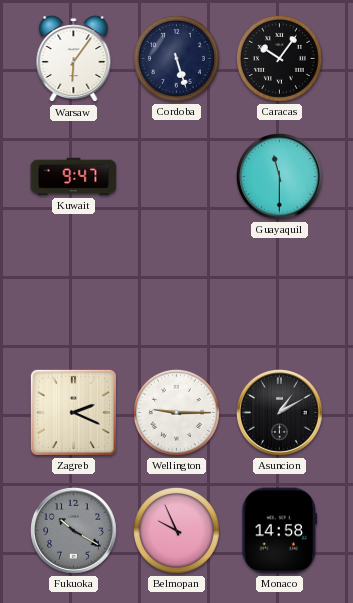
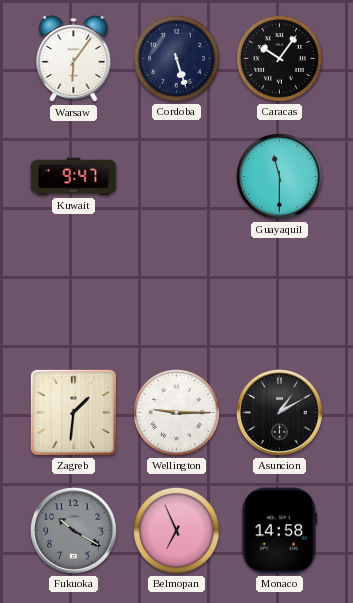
Zagreb: 2:19 -> 1:31 (73, 412)
Belmopan: 9:56 -> 6:56 (176, 530)
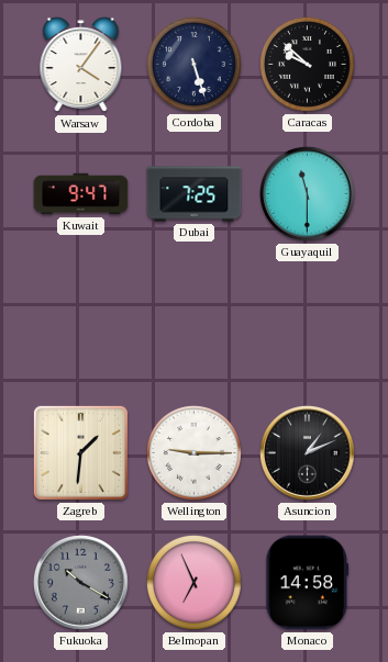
Warsaw: 6:06 -> 4:06 (81, 65)
Caracas: 10:06 -> 9:52 (307, 64)
Dubai: none -> 7:25 (195, 194)
Asuncion: 1:10 -> 1:11 (308, 453)
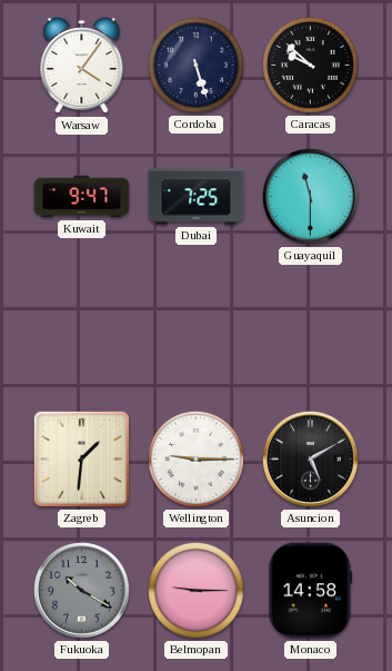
Asuncion: 1:11 -> 5:10 (311, 460)
Belmopan: 6:56 -> 9:15 (195, 590)
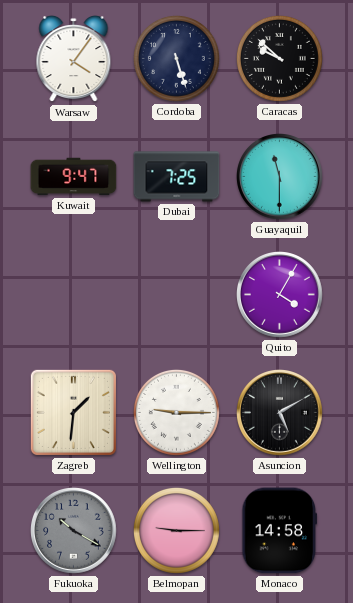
Quito: none -> 4:05 (280, 295)
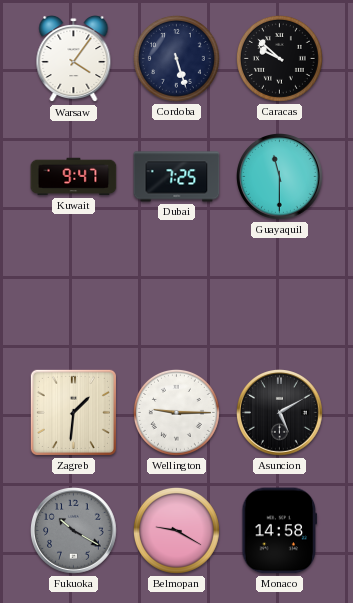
Quito: 4:05 -> none (280, 295)
Belmopan: 9:15 -> 9:20 (176, 530)
